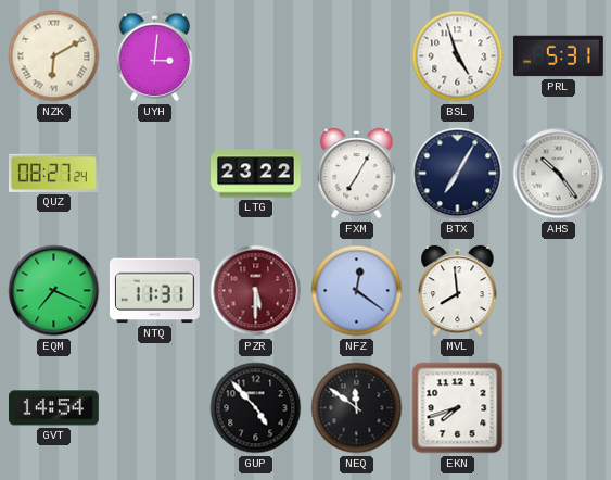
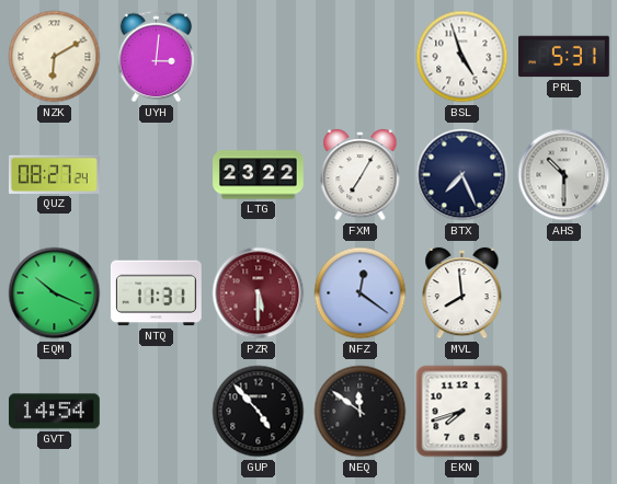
BTX: 7:05 -> 7:26 (462, 175)
AHS: 10:24 -> 10:30 (564, 175)
EQM: 7:19 -> 10:19 (55, 293)
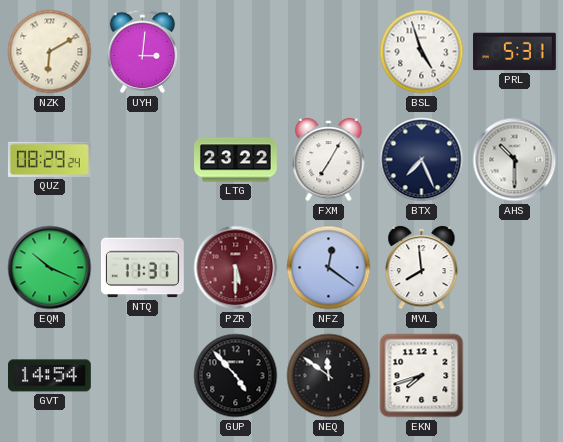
QUZ: 08:27 -> 08:29 (49, 159)
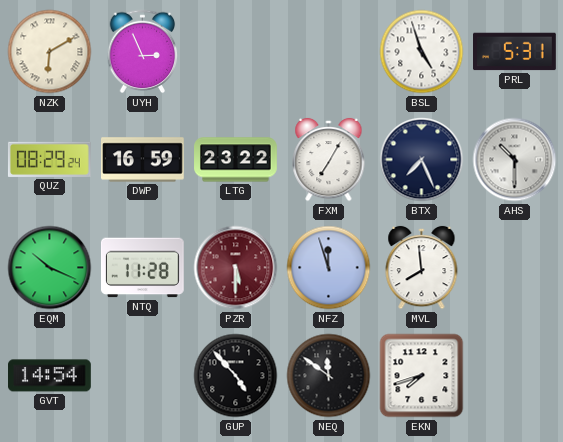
UYH: 3:01 -> 2:56 (143, 52)
DWP: none -> 16:59 (143, 160)
NTQ: 11:31 -> 11:28 (142, 268)
NFZ: 12:21 -> 11:57 (329, 268)
